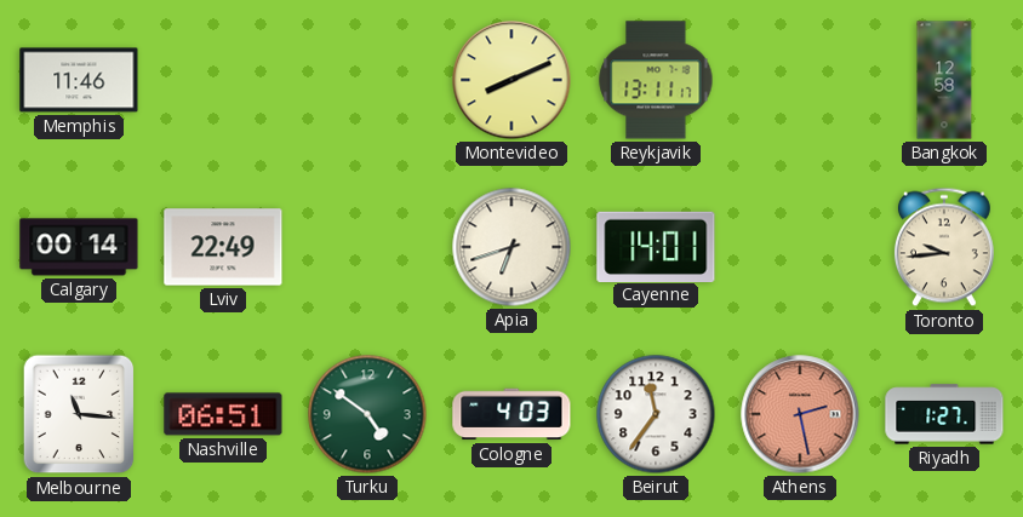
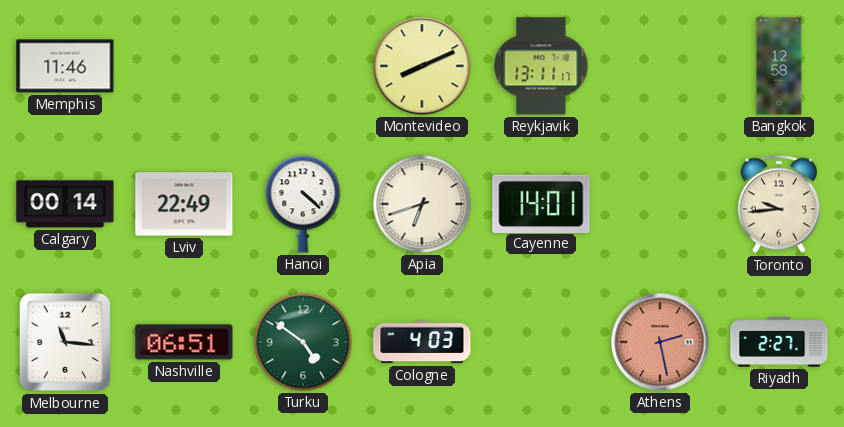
Hanoi: none -> 4:22 (303, 204)
Beirut: 11:36 -> none (656, 414)
Riyadh: 1:27 -> 2:27 (779, 342)
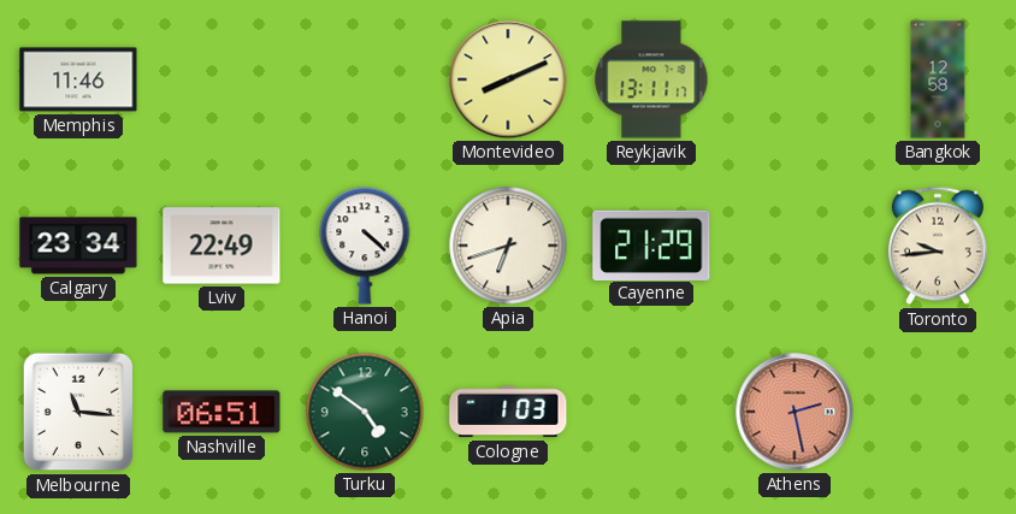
Calgary: 00:14 -> 23:34 (78, 246)
Cayenne: 14:01 -> 21:29 (651, 244)
Cologne: 4:03 -> 1:03 (508, 412)
Riyadh: 2:27 -> none (779, 342)
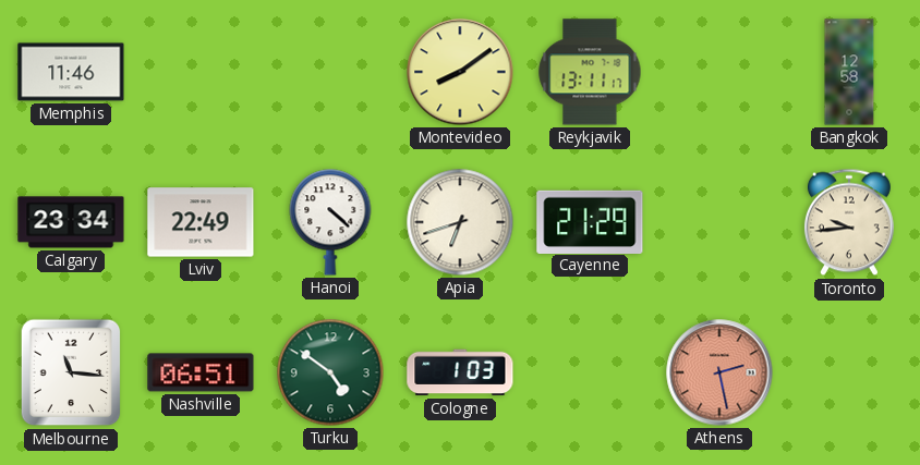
Montevideo: 8:11 -> 8:09 (460, 72)
